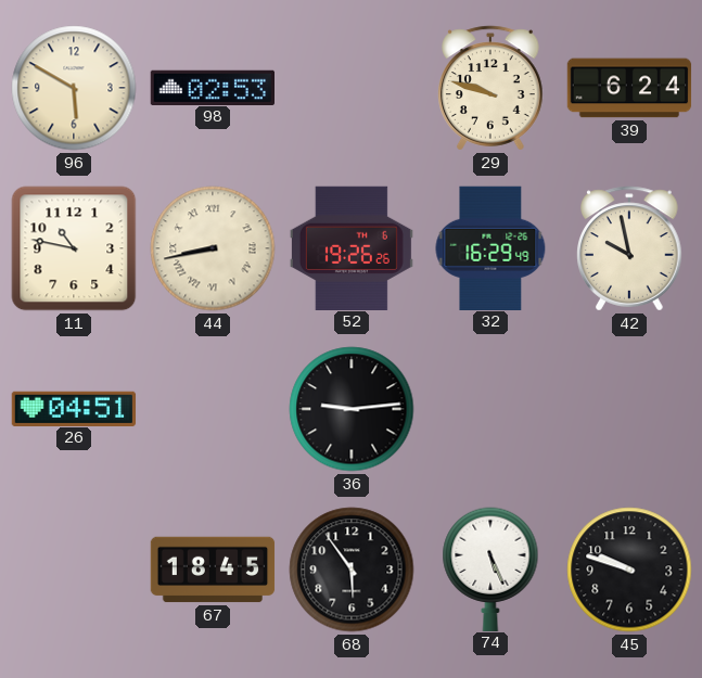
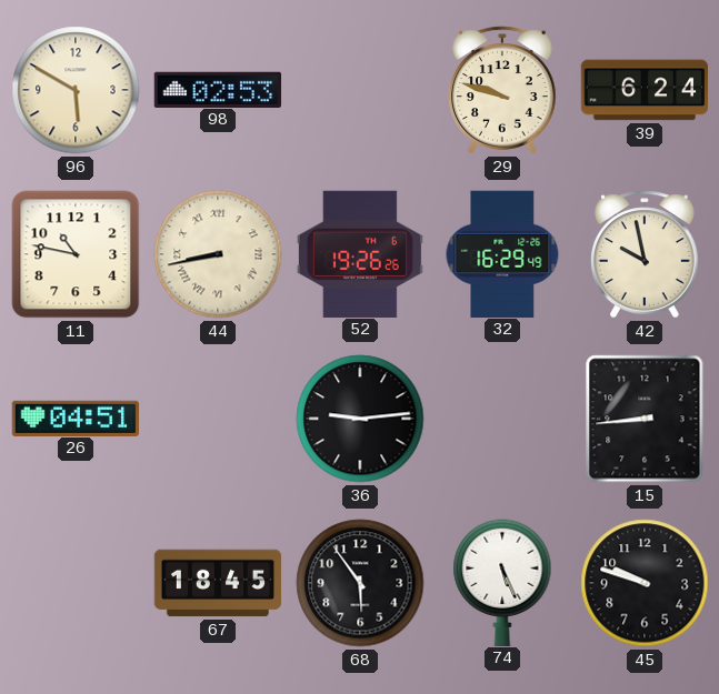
15: none -> 8:44 (645, 419)
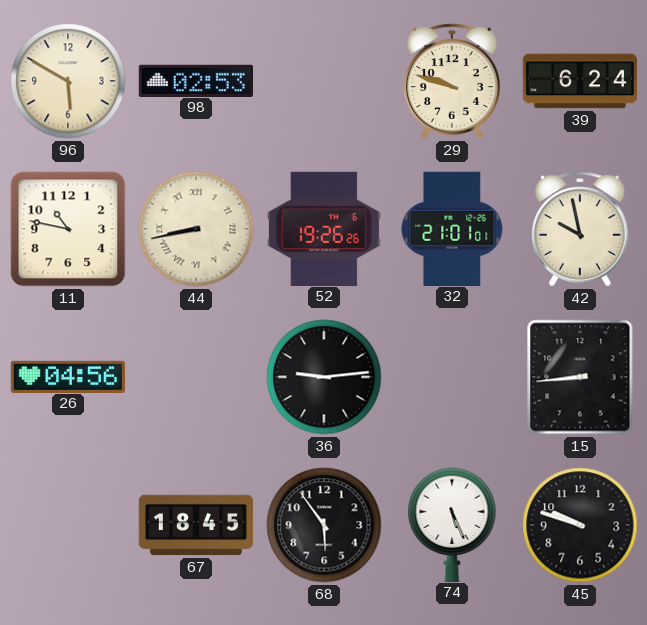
32: 16:29 -> 21:01 (452, 228)
26: 04:51 -> 04:56 (68, 376)
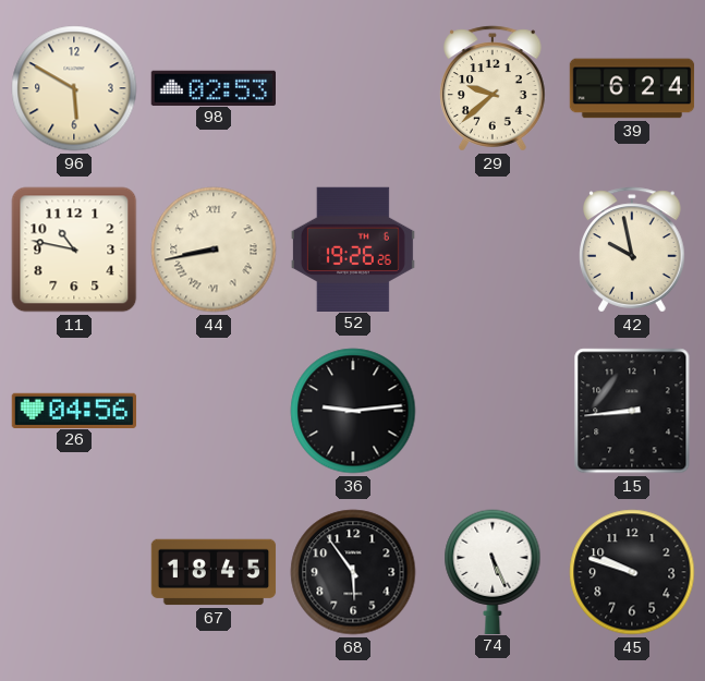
29: 9:48 -> 9:38 (493, 88)
32: 21:01 -> none (452, 228)
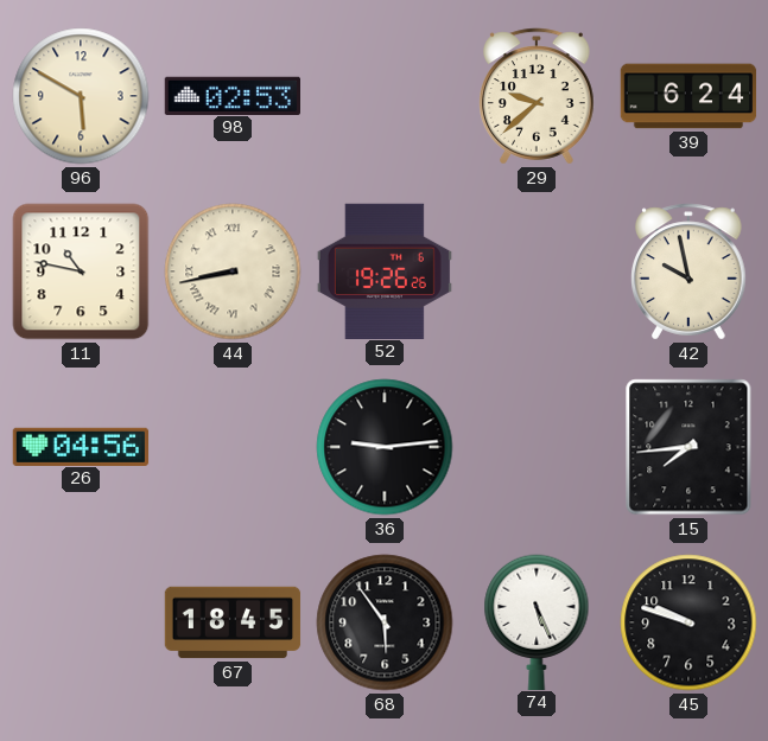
15: 8:44 -> 7:44 (688, 447)
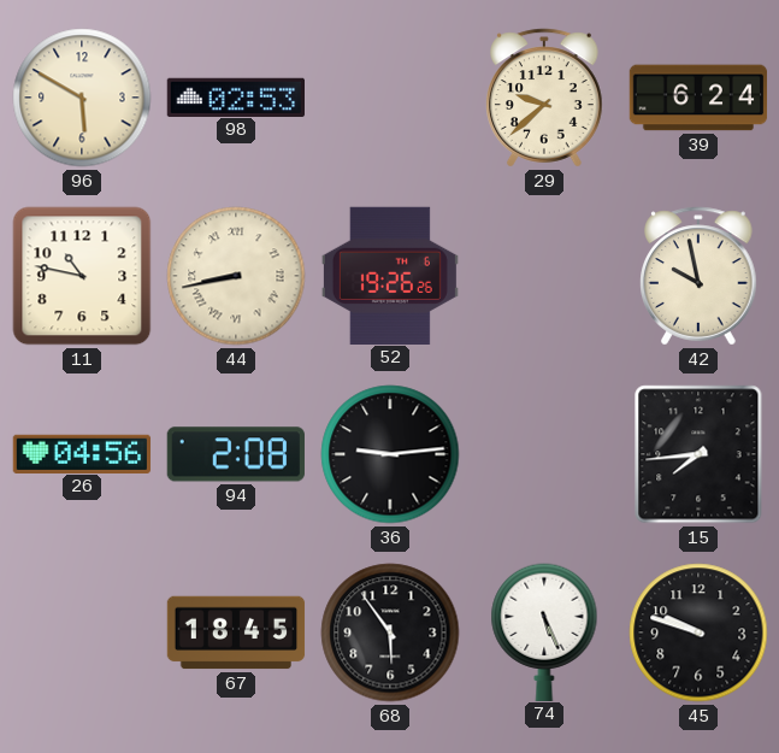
94: none -> 2:08 (236, 454)
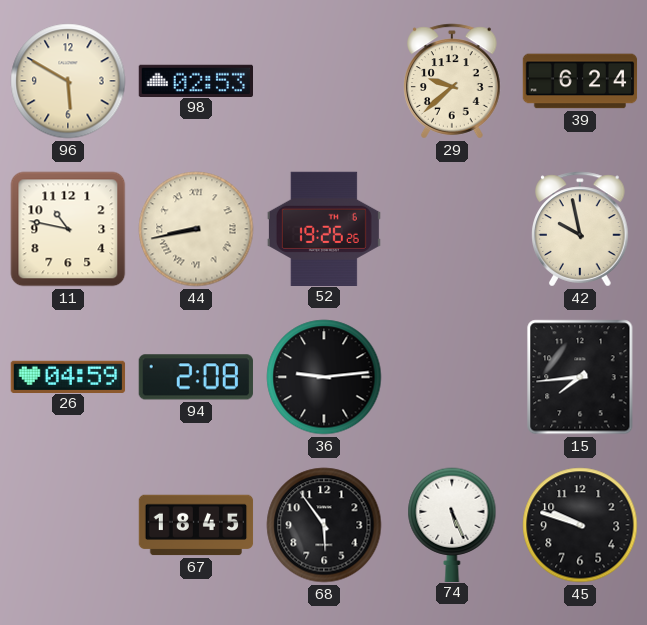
26: 04:56 -> 04:59 (68, 376)
